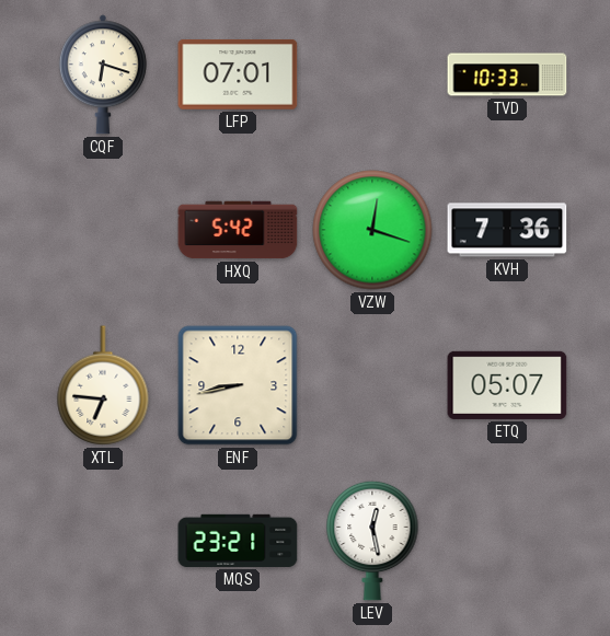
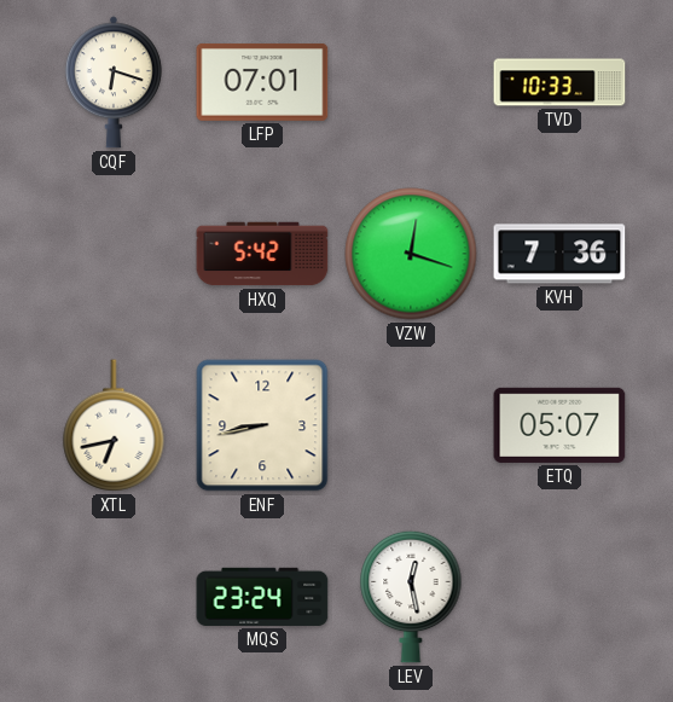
XTL: 6:46 -> 6:43 (114, 425)
MQS: 23:21 -> 23:24 (262, 597)
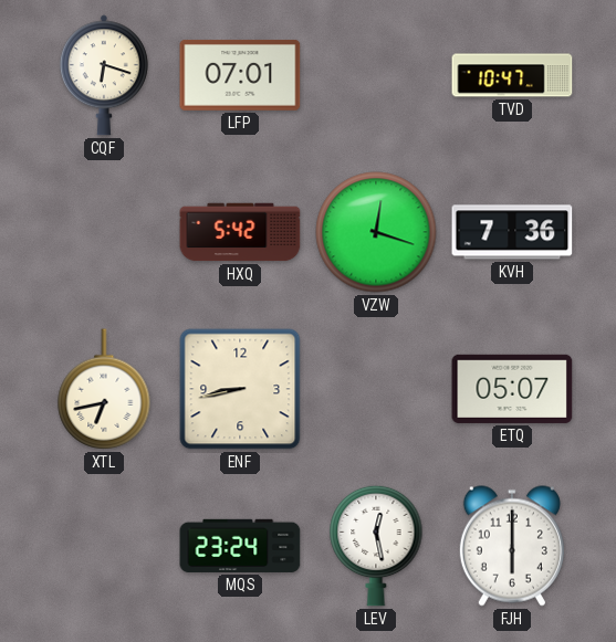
TVD: 10:33 -> 10:47 (512, 75)
FJH: none -> 6:00 (512, 546)
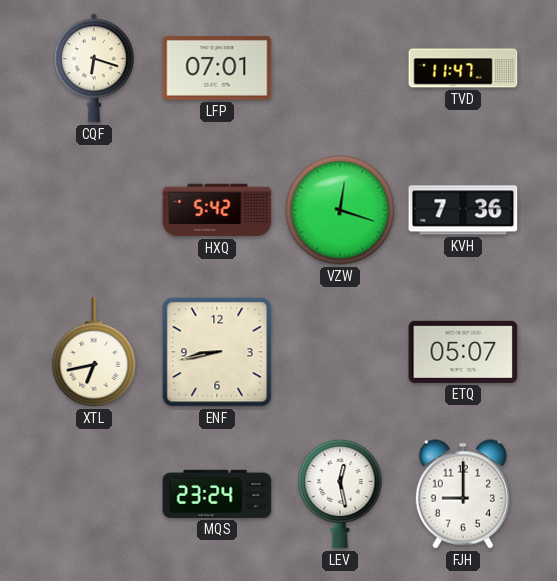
TVD: 10:47 -> 11:47 (463, 68)
FJH: 6:00 -> 9:00 (463, 494)
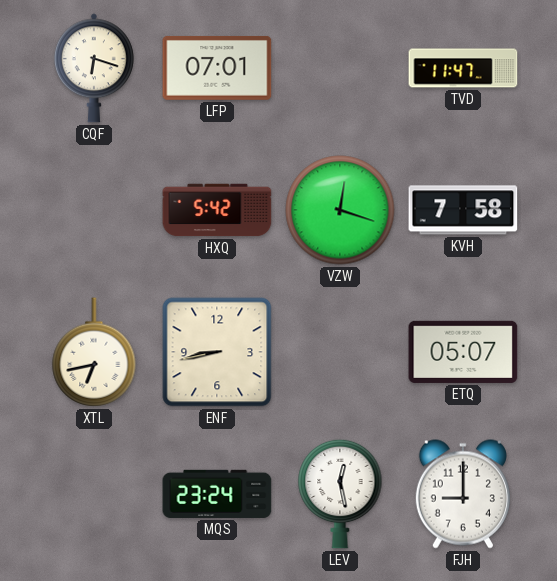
KVH: 7:36 -> 7:58 (463, 210)
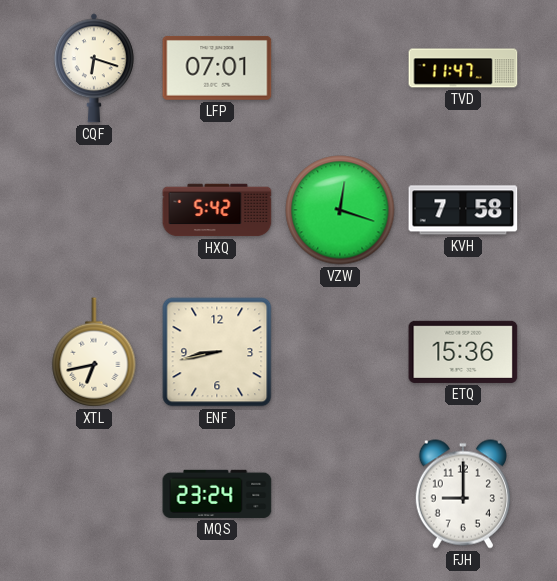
ETQ: 05:07 -> 15:36 (463, 352)
LEV: 12:28 -> none (340, 494)
